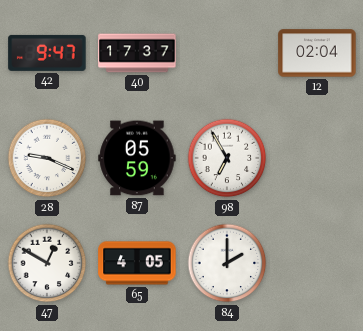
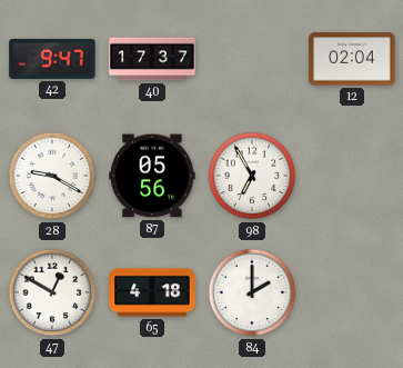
28: 9:19 -> 9:20 (52, 176)
87: 05:59 -> 05:56 (152, 176)
65: 4:05 -> 4:18 (152, 292)
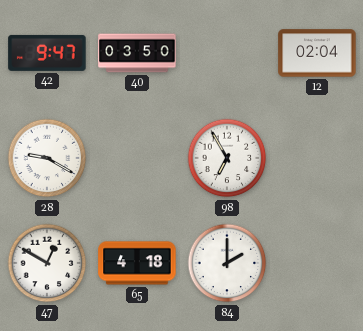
40: 17:37 -> 03:50 (137, 53)
87: 05:56 -> none (152, 176)
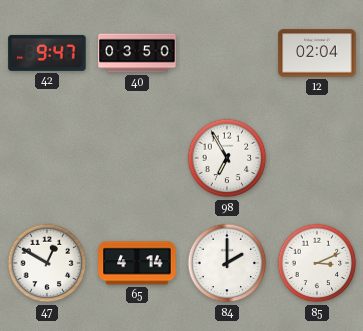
28: 9:20 -> none (47, 158)
65: 4:18 -> 4:14 (137, 263)
85: none -> 3:11 (317, 263)
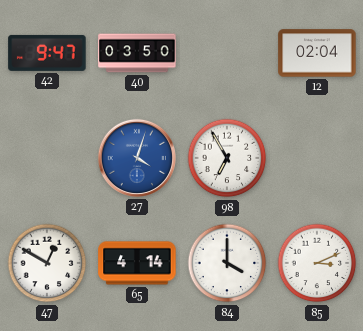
27: none -> 4:03 (137, 158)
84: 2:00 -> 4:00 (227, 263)
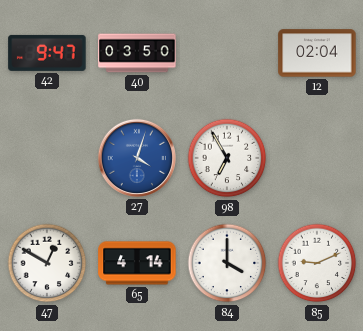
85: 3:11 -> 9:11 (317, 263)
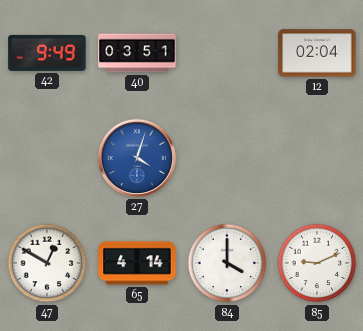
42: 9:47 -> 9:49 (47, 53)
40: 03:50 -> 03:51 (137, 53)
98: 6:55 -> none (227, 158)
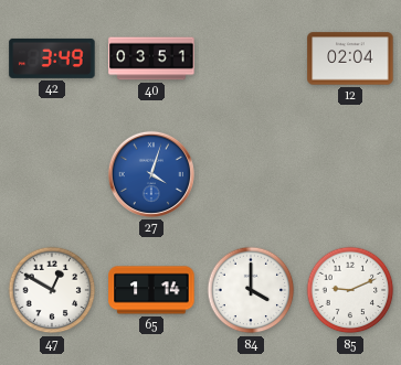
42: 9:49 -> 3:49 (52, 58)
65: 4:14 -> 1:14 (151, 290)
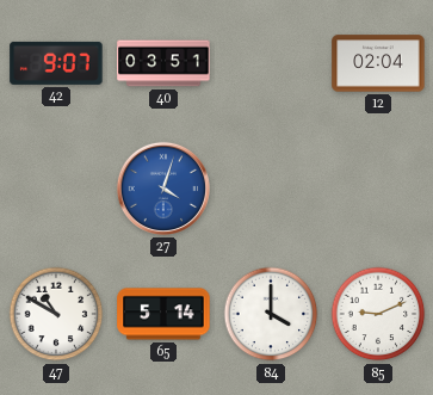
42: 3:49 -> 9:07 (56, 63)
47: 12:50 -> 10:50 (56, 314)
65: 1:14 -> 5:14 (163, 314)
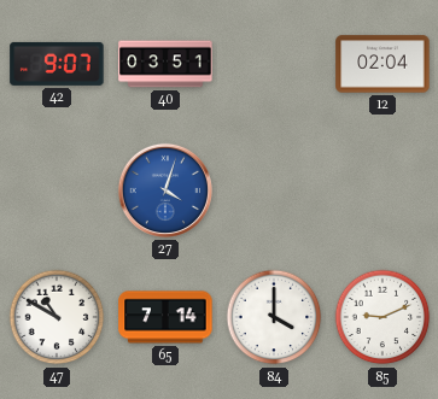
65: 5:14 -> 7:14 (165, 317)
